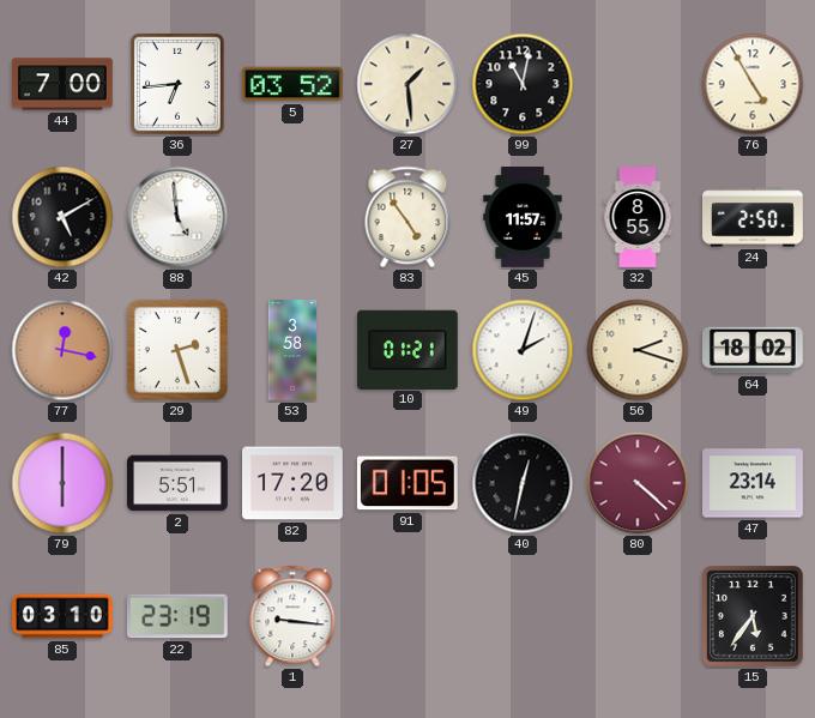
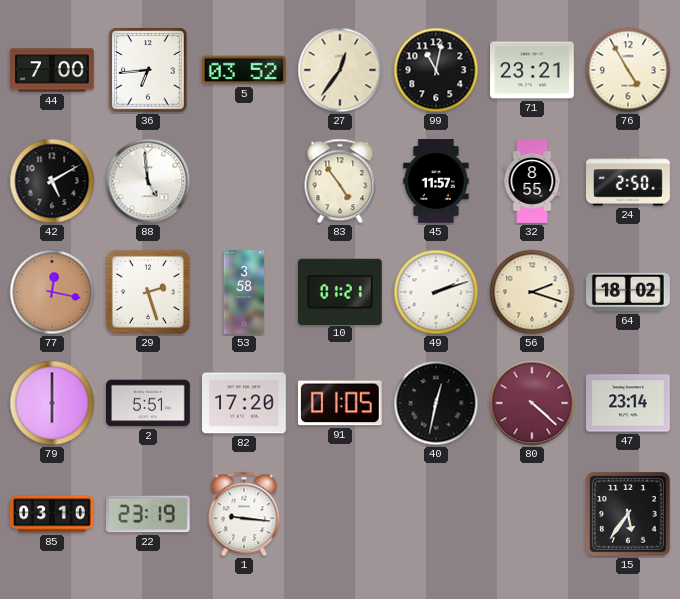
27: 1:29 -> 12:36 (340, 70)
71: none -> 23:21 (533, 70)
49: 2:03 -> 2:12 (436, 292)
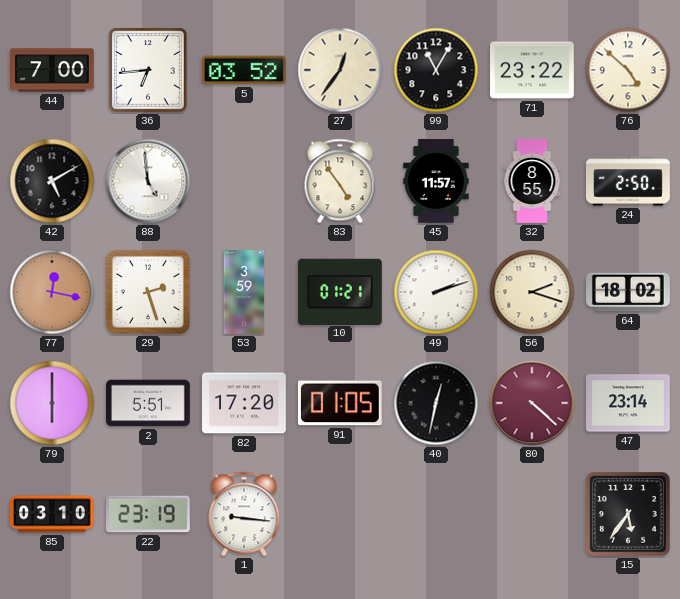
99: 11:02 -> 11:05 (436, 70)
71: 23:21 -> 23:22 (533, 70)
76: 4:55 -> 4:52 (628, 70)
53: 3:58 -> 3:59 (244, 292)
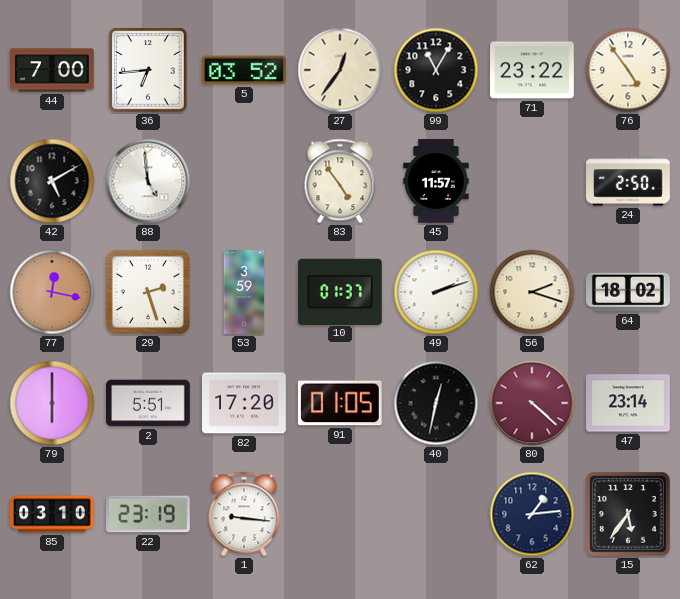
76: 4:52 -> 4:54 (628, 70)
32: 8:55 -> none (532, 181)
10: 01:21 -> 01:37 (340, 291)
62: none -> 1:14 (532, 514)
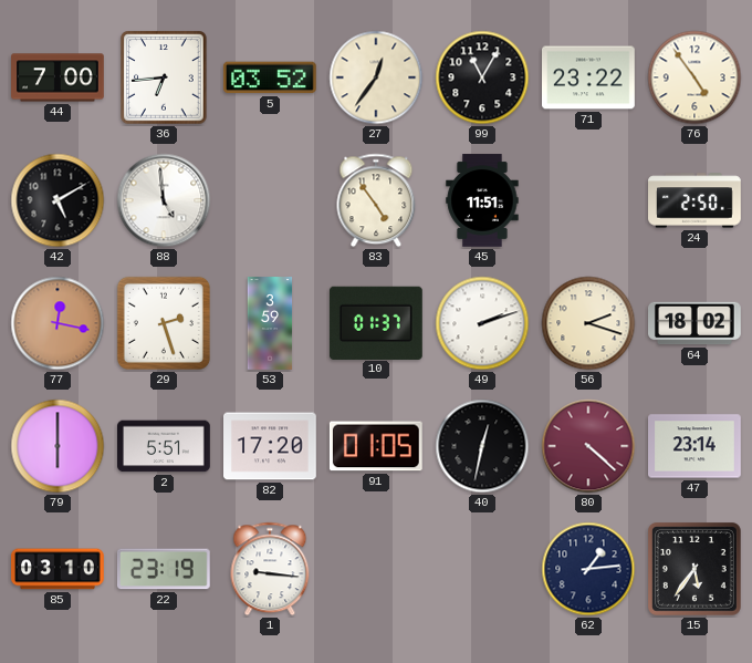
45: 11:57 -> 11:51 (482, 200)
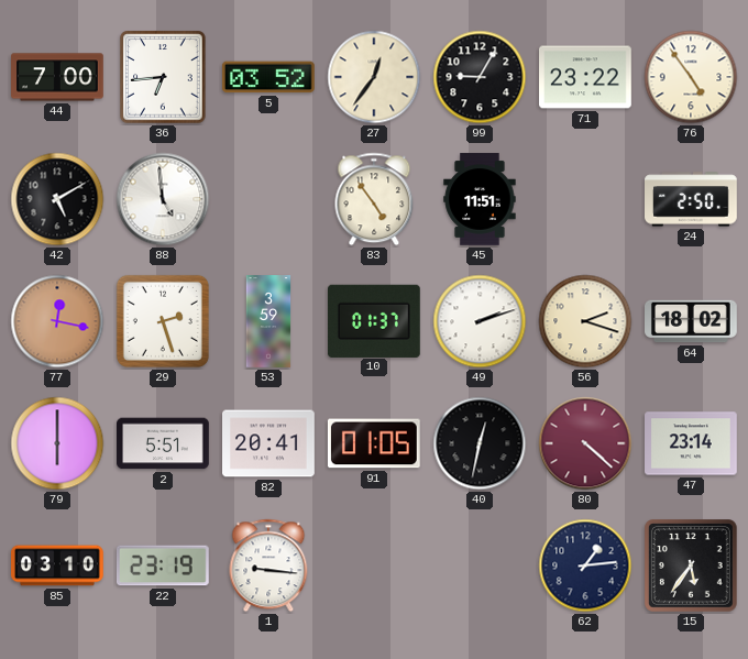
99: 11:05 -> 9:05 (480, 77)
82: 17:20 -> 20:41 (269, 443)
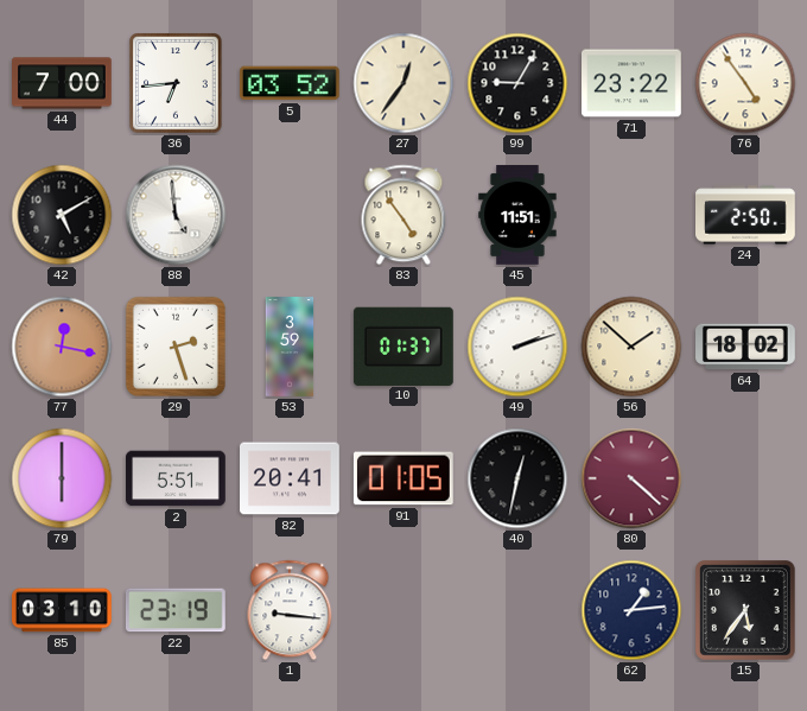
56: 2:18 -> 1:52 (631, 347)
47: 23:14 -> none (692, 443)
